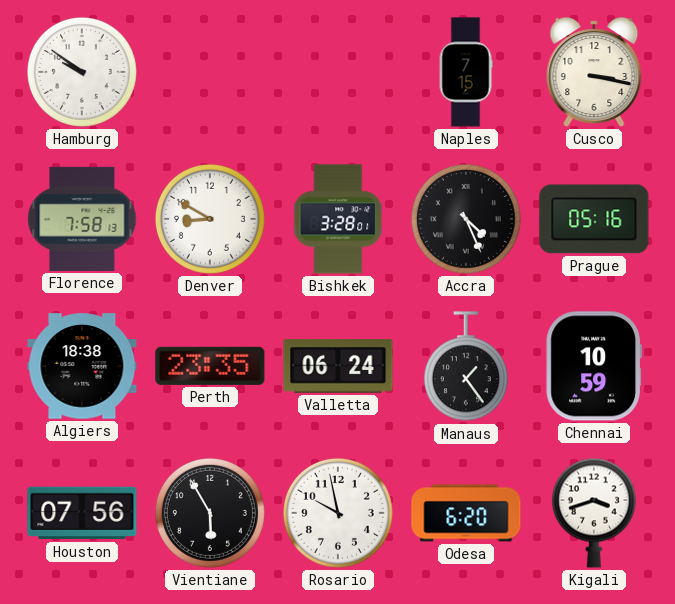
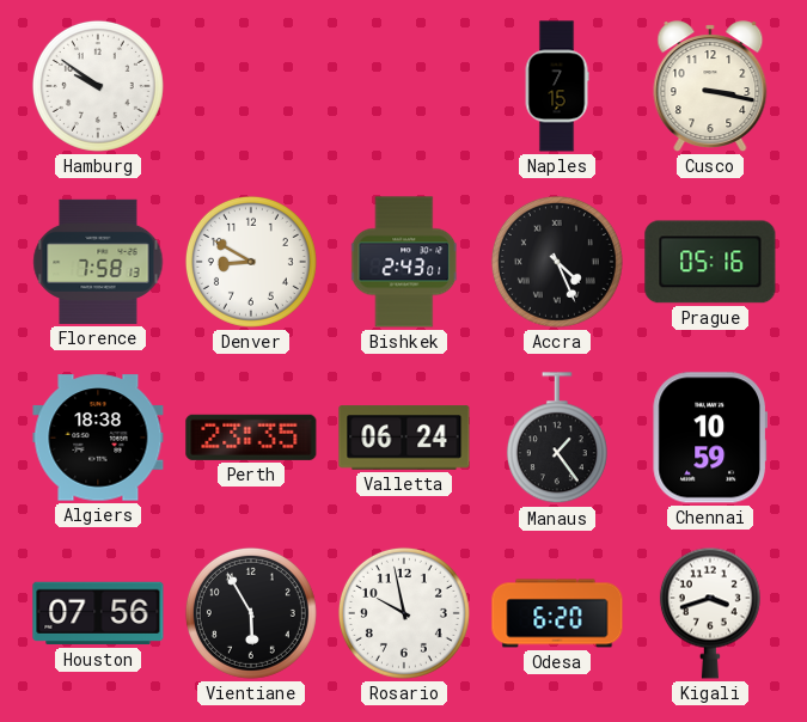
Bishkek: 3:28 -> 2:43 (405, 262)
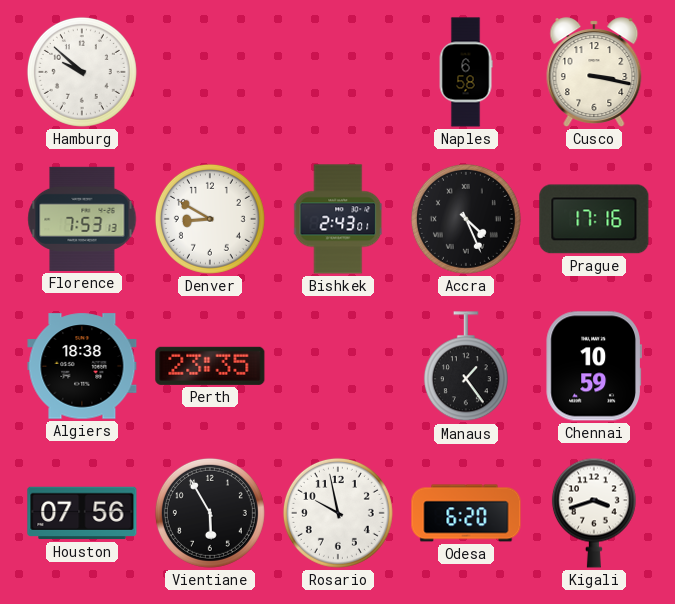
Hamburg: 9:51 -> 9:52 (82, 72)
Naples: 7:15 -> 6:58 (466, 72)
Florence: 7:58 -> 7:53 (82, 219)
Prague: 05:16 -> 17:16 (594, 219)
Valletta: 06:24 -> none (404, 438)
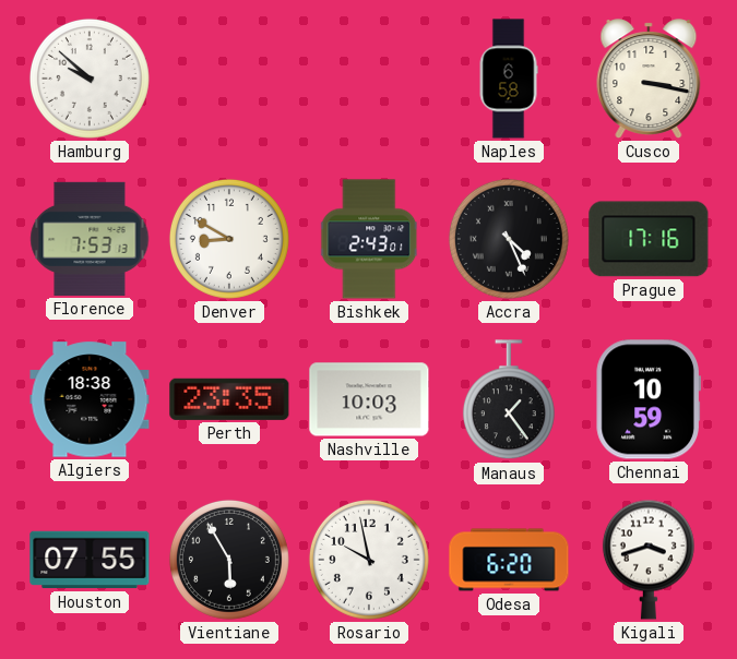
Nashville: none -> 10:03 (369, 399)
Houston: 07:56 -> 07:55 (90, 560)
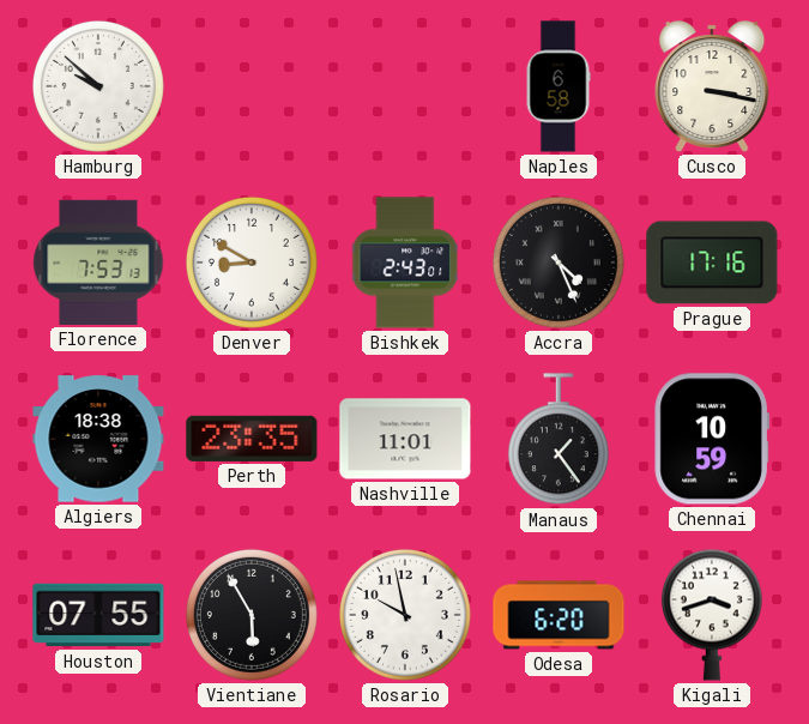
Nashville: 10:03 -> 11:01 (405, 439)
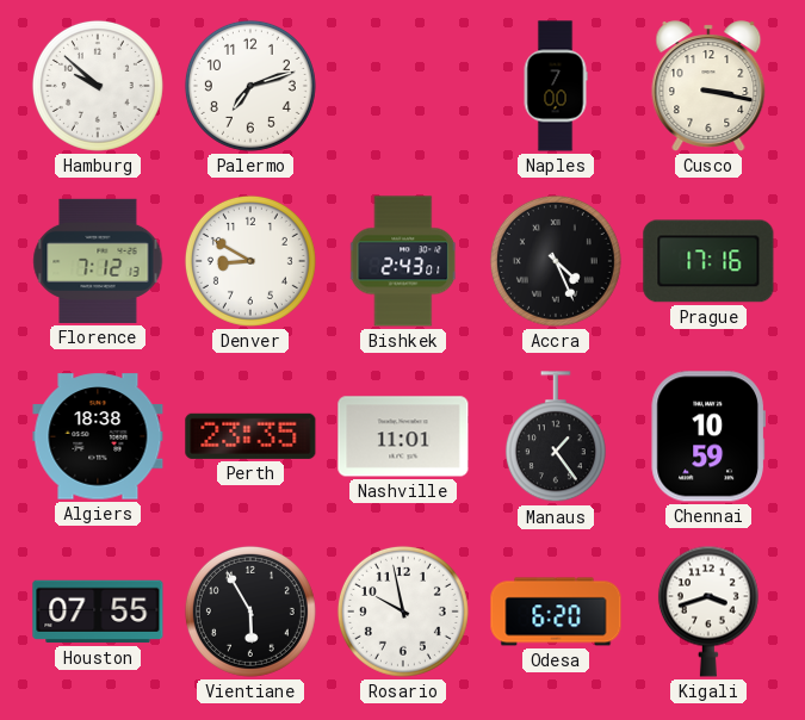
Palermo: none -> 7:12 (250, 86)
Naples: 6:58 -> 7:00 (556, 86)
Florence: 7:53 -> 7:12 (98, 261)
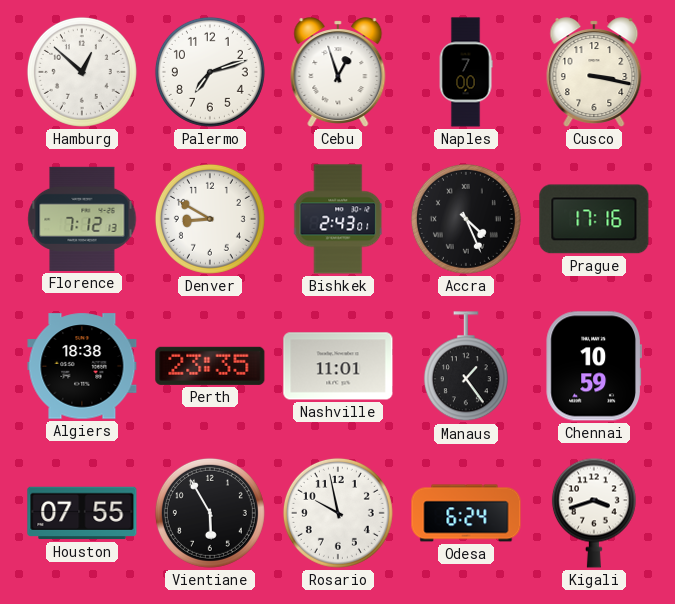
Hamburg: 9:52 -> 12:52 (82, 72)
Cebu: none -> 12:57 (338, 72)
Odesa: 6:20 -> 6:24 (466, 513)
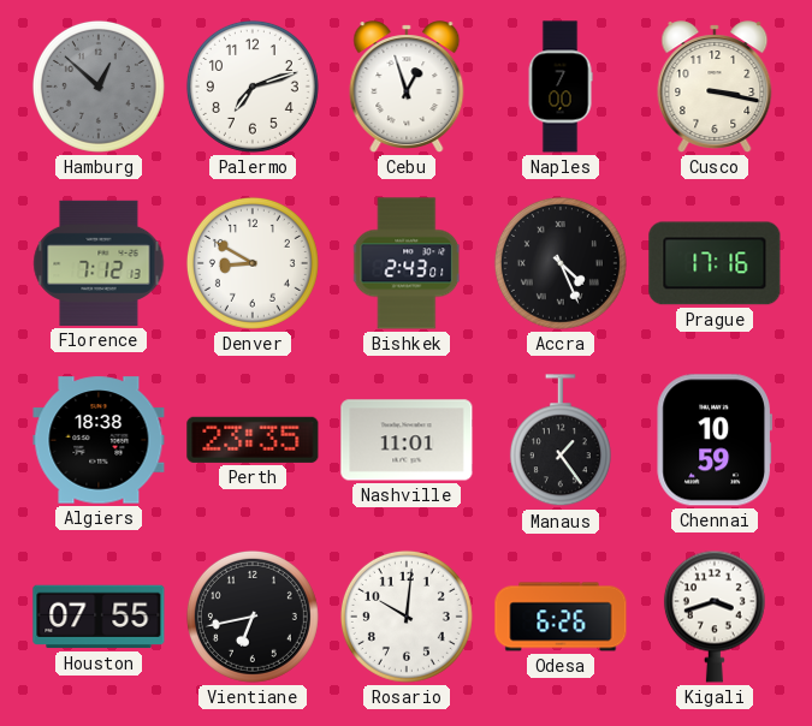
Hamburg dial: white -> grey (99, 87)
Vientiane: 5:55 -> 6:43 (253, 617)
Rosario: 9:58 -> 10:01 (407, 617)
Odesa: 6:24 -> 6:26 (561, 617)
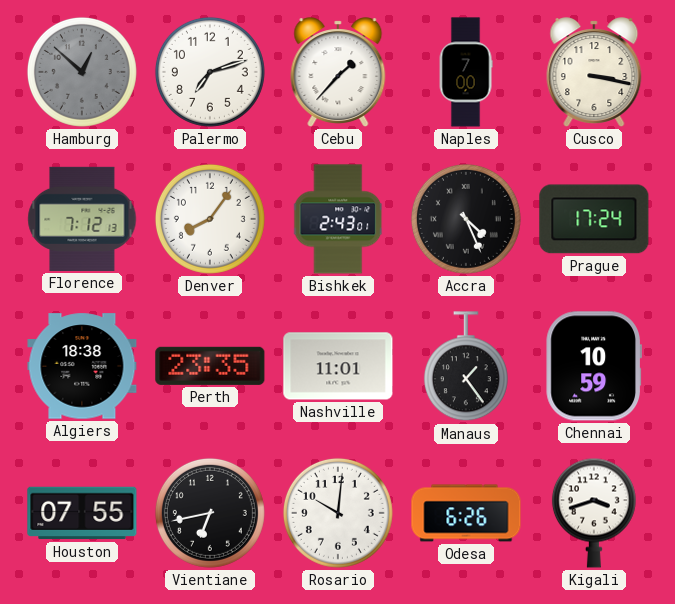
Cebu: 12:57 -> 1:37 (338, 72)
Denver: 8:50 -> 8:06 (210, 219)
Prague: 17:16 -> 17:24 (594, 219)
